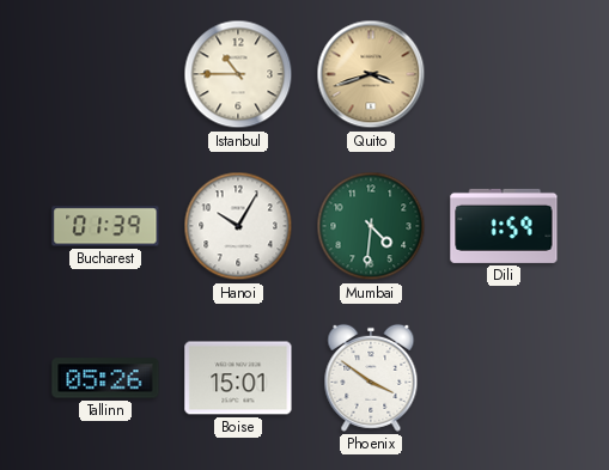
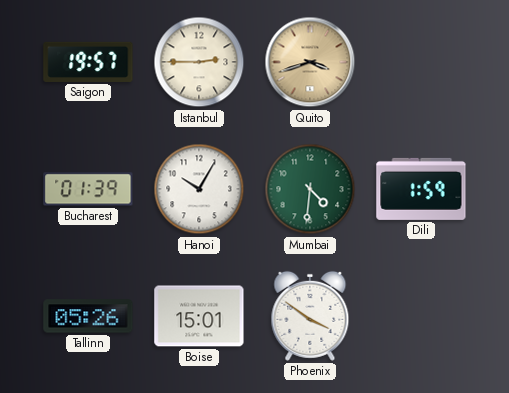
Saigon: none -> 19:57 (88, 62)
Istanbul: 10:45 -> 2:45 (199, 62)
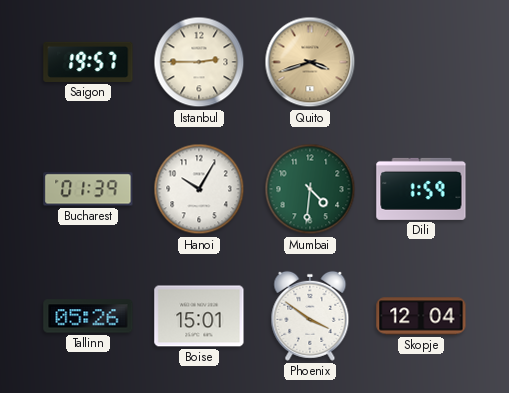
Skopje: none -> 12:04 (421, 316)
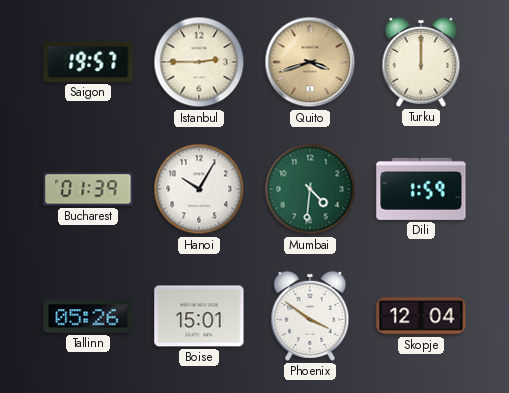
Turku: none -> 12:00 (421, 62)
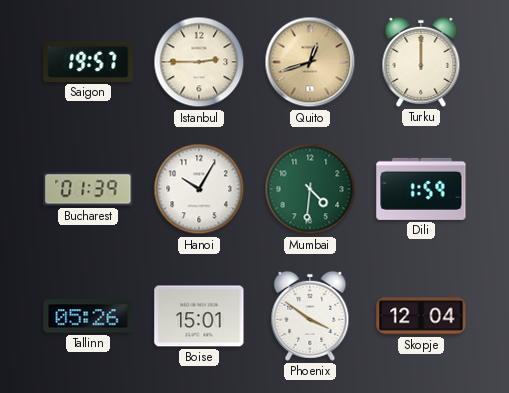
Quito: 3:42 -> 12:42 (310, 62)
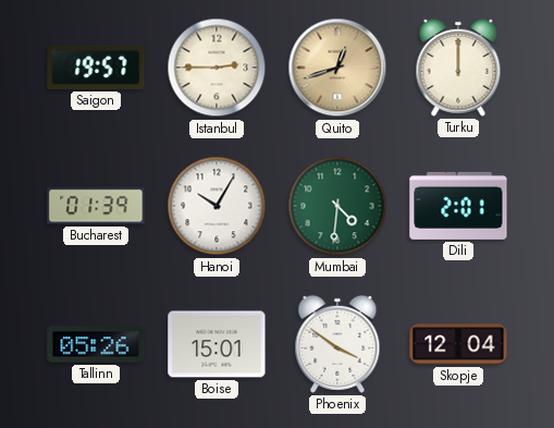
Dili: 1:59 -> 2:01 (458, 206)
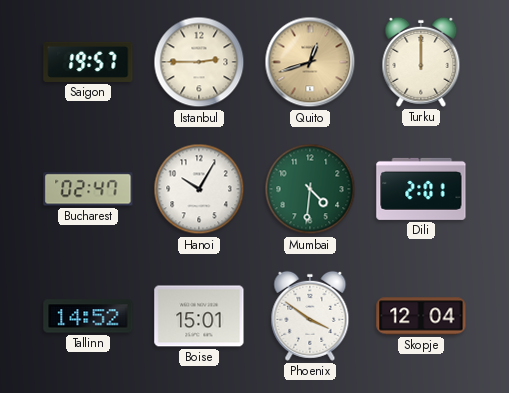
Bucharest: 01:39 -> 02:47 (88, 189)
Tallinn: 05:26 -> 14:52 (88, 316)
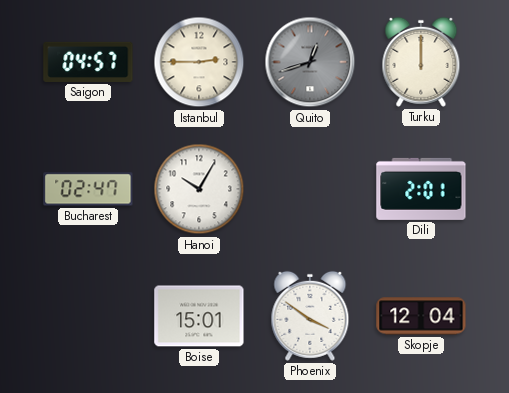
Saigon: 19:57 -> 04:57 (88, 62)
Quito dial: champagne -> grey (310, 62)
Mumbai: 4:31 -> none (310, 189)
Tallinn: 14:52 -> none (88, 316)
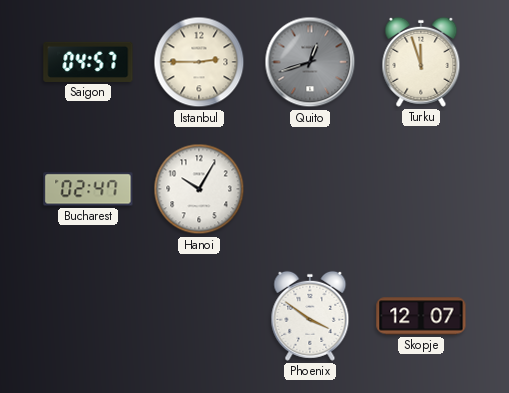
Turku: 12:00 -> 11:57 (421, 62)
Dili: 2:01 -> none (421, 189)
Boise: 15:01 -> none (199, 316)
Skopje: 12:04 -> 12:07 (421, 316)
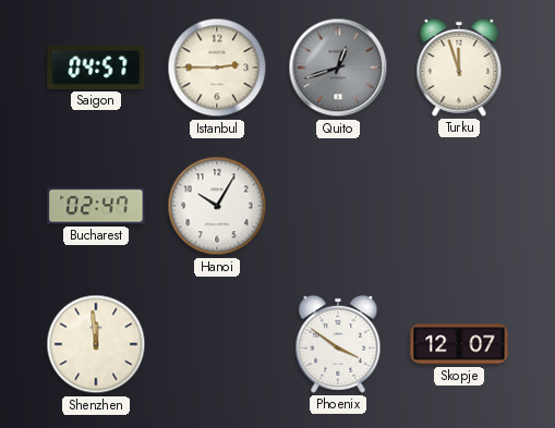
Shenzhen: none -> 11:59 (96, 344)
